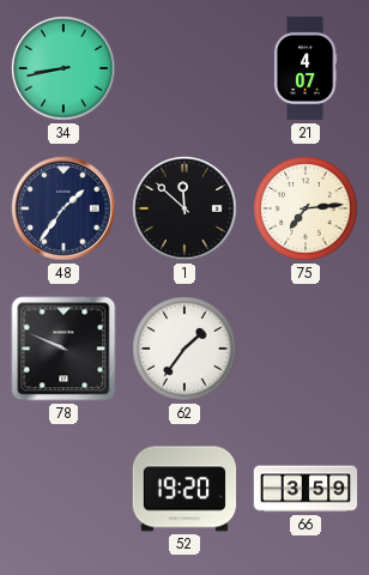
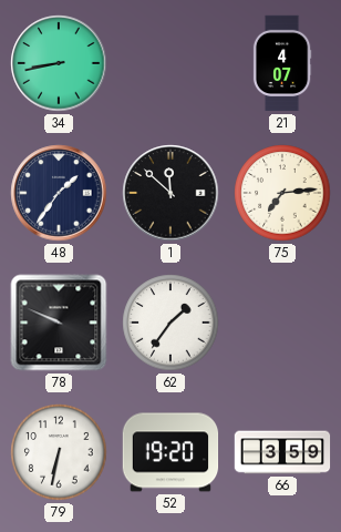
79: none -> 6:32 (59, 452)
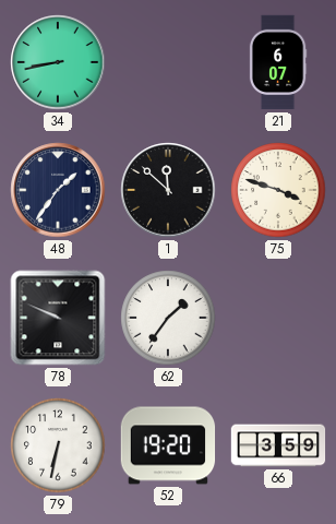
21: 4:07 -> 6:07 (278, 62)
75: 7:14 -> 3:48 (278, 190)
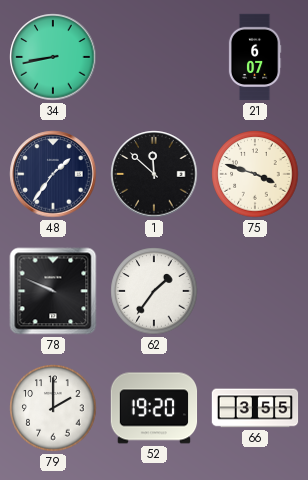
79: 6:32 -> 2:00 (53, 408)
66: 3:59 -> 3:55 (255, 408)
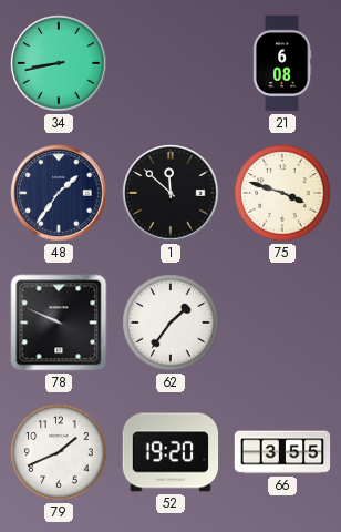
21: 6:07 -> 6:08 (282, 63)
79: 2:00 -> 1:41 (59, 452)
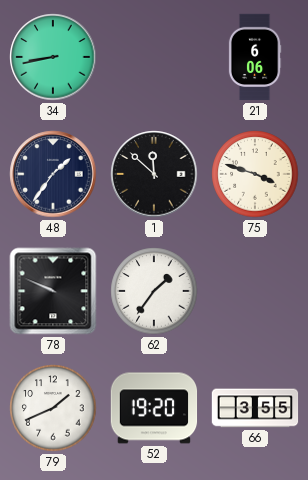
21: 6:08 -> 6:06 (255, 57)
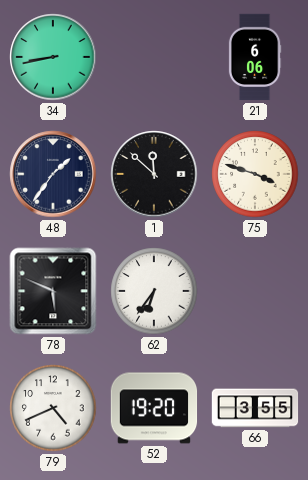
78: 9:49 -> 5:49 (53, 291)
62: 1:36 -> 6:36 (154, 291)
79: 1:41 -> 4:41 (53, 408)
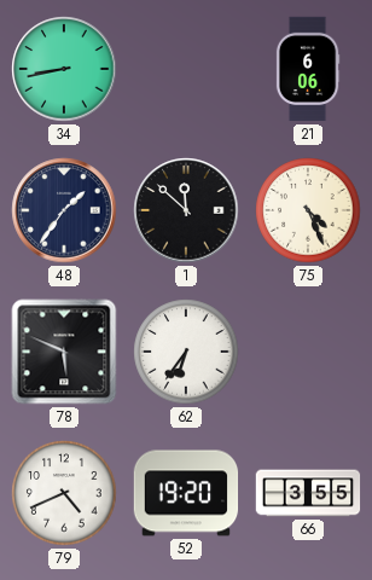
75: 3:48 -> 4:26 (308, 210)
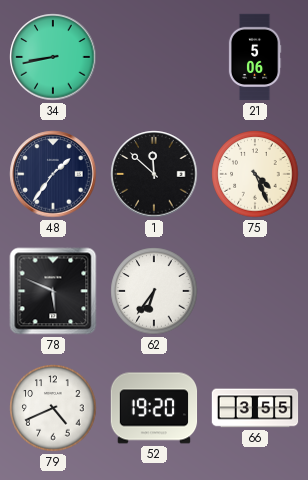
21: 6:06 -> 5:06 (255, 57)
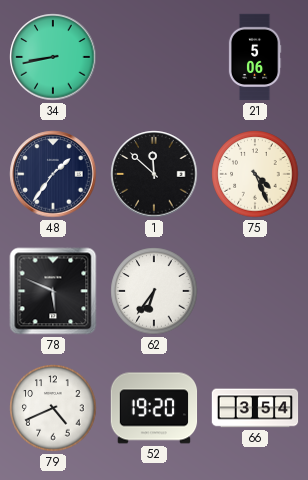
66: 3:55 -> 3:54 (255, 408)
